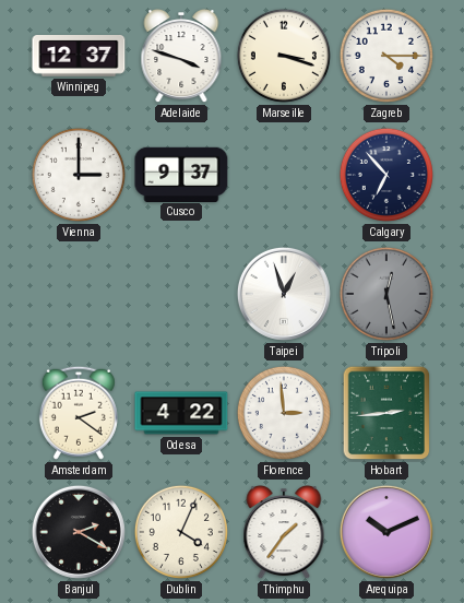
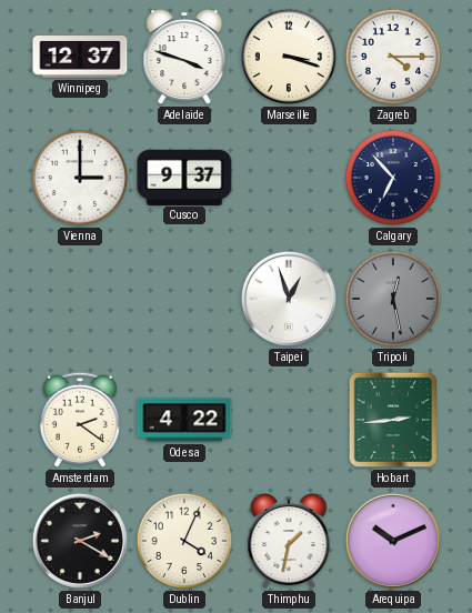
Florence: 2:59 -> none (284, 413)
Thimphu: 1:36 -> 1:32 (289, 542)
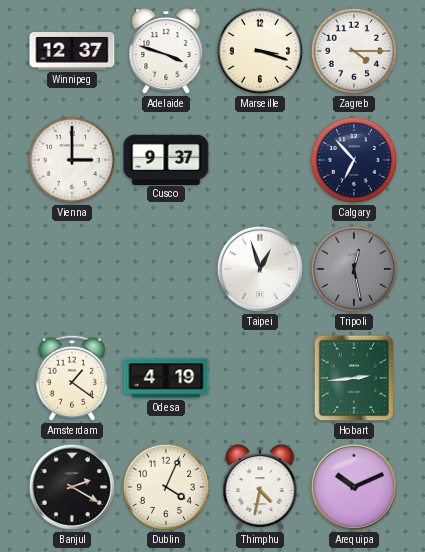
Amsterdam: 2:21 -> 1:21 (72, 378)
Odesa: 4:22 -> 4:19 (166, 378)
Thimphu: 1:32 -> 4:32 (260, 488)
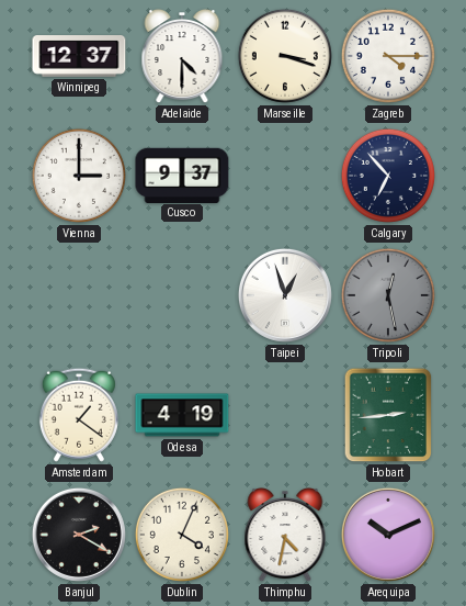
Adelaide: 3:48 -> 4:30 (182, 57)
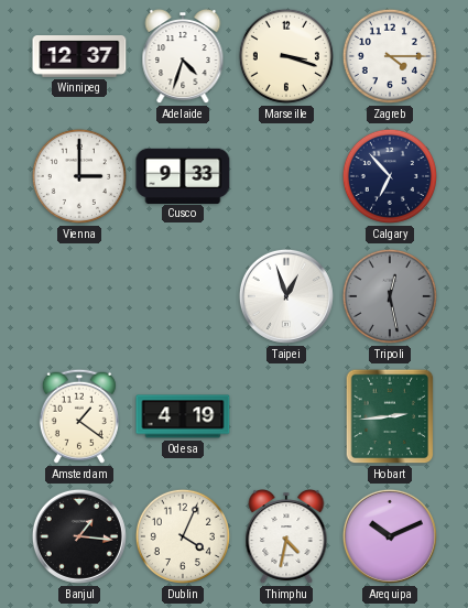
Adelaide: 4:30 -> 4:33 (183, 57)
Cusco: 9:37 -> 9:33 (183, 175)
Banjul: 2:20 -> 1:16 (79, 536)
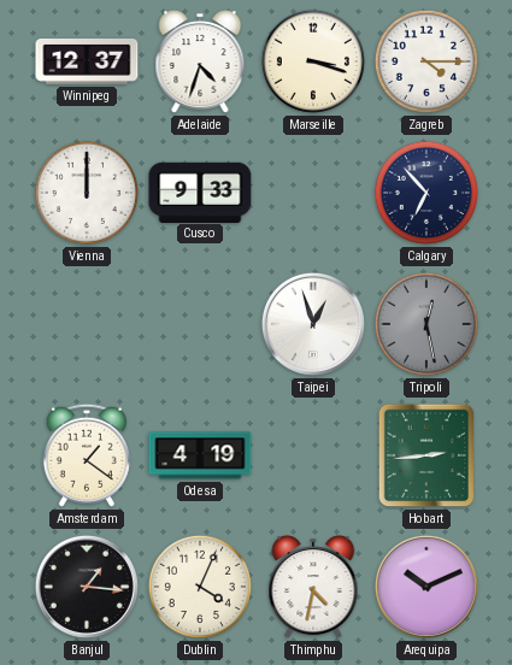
Vienna: 3:00 -> 12:00 (87, 193)
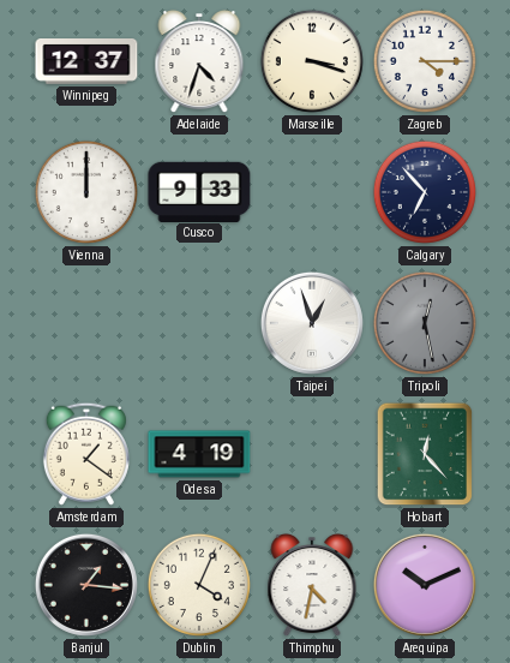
Hobart: 2:44 -> 12:23 (425, 454)
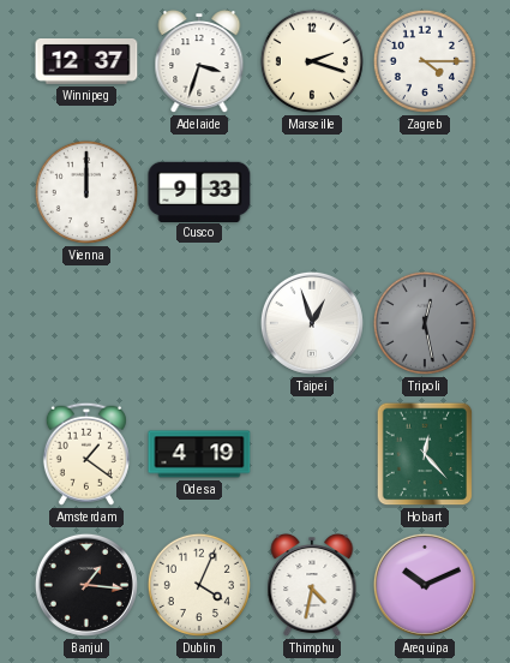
Adelaide: 4:33 -> 3:33 (199, 62)
Marseille: 3:18 -> 2:18 (312, 61)
Calgary: 6:53 -> none (425, 192)
